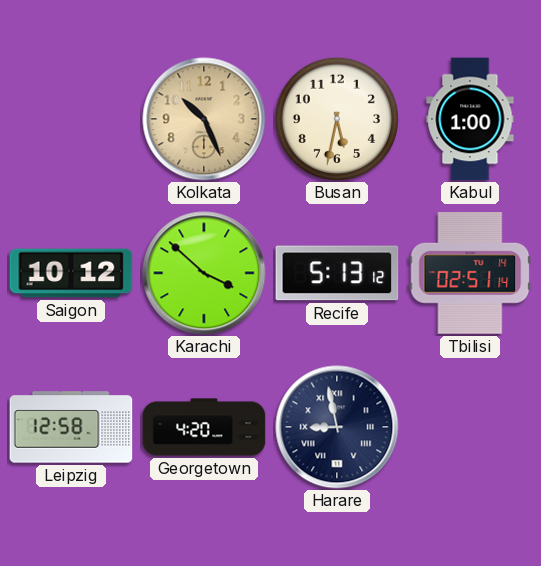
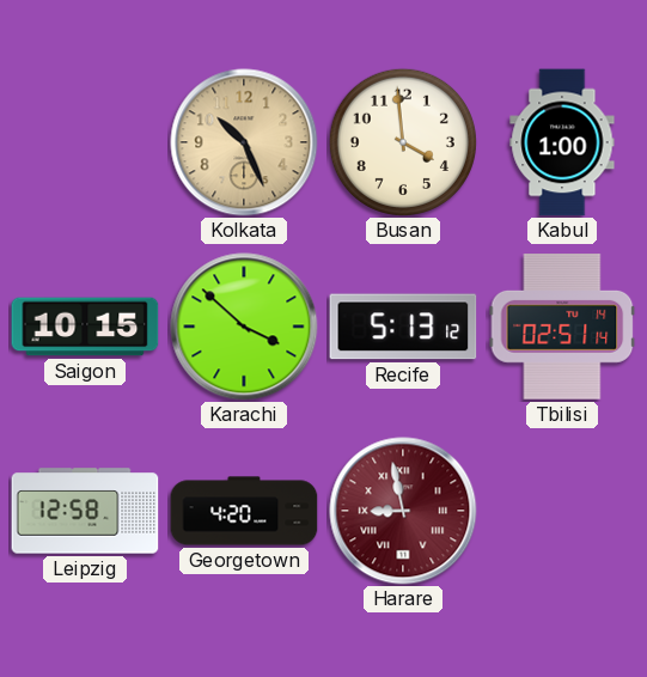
Busan: 5:32 -> 3:59 (403, 142)
Saigon: 10:12 -> 10:15 (85, 327)
Harare dial: navy -> burgundy (403, 511)
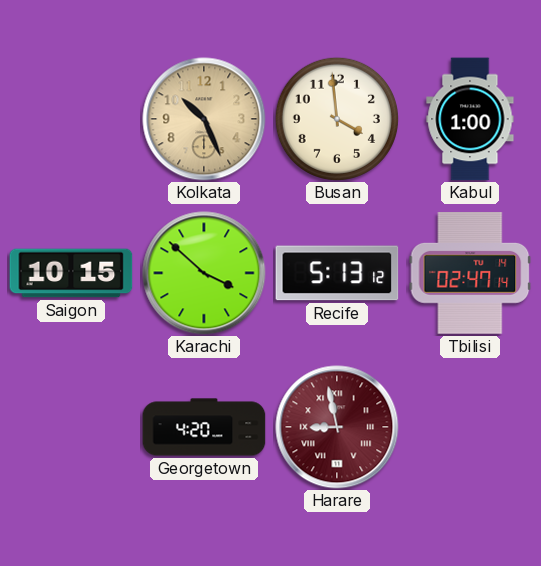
Tbilisi: 02:51 -> 02:47 (470, 274)
Leipzig: 12:58 -> none (85, 511)
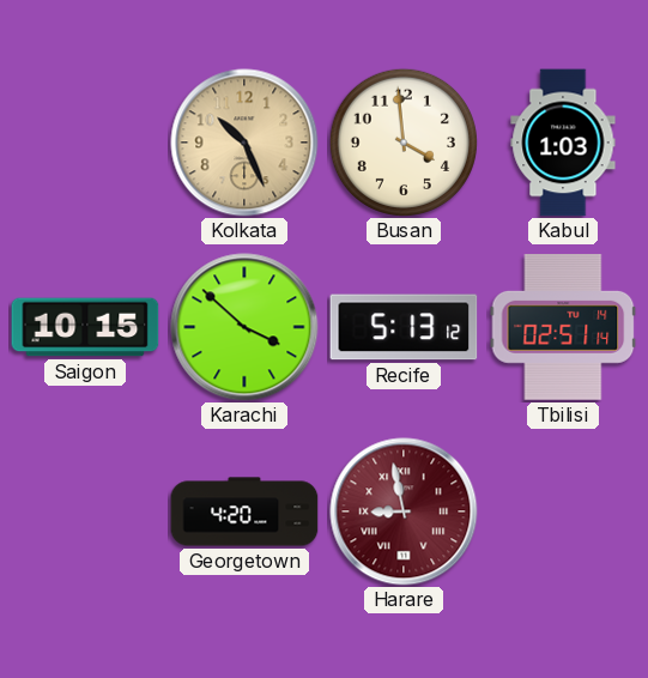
Kabul: 1:00 -> 1:03 (563, 143)
Tbilisi: 02:47 -> 02:51 (563, 328)
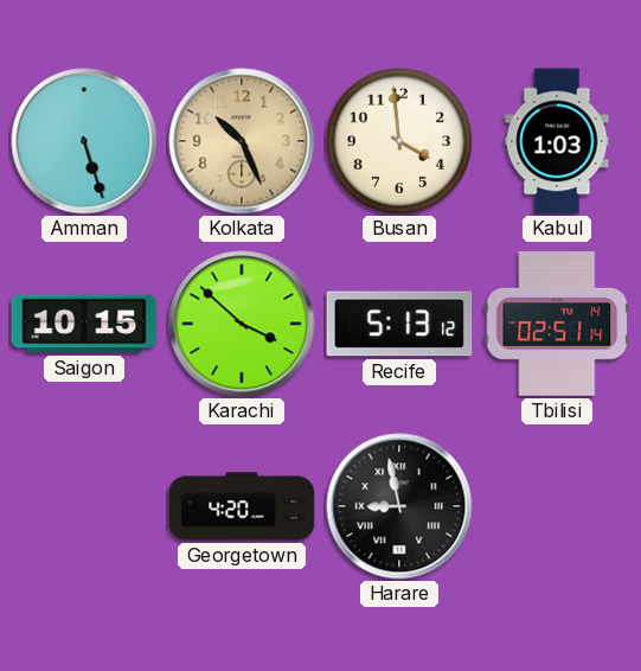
Amman: none -> 5:27 (84, 141)
Harare dial: burgundy -> black (399, 506)
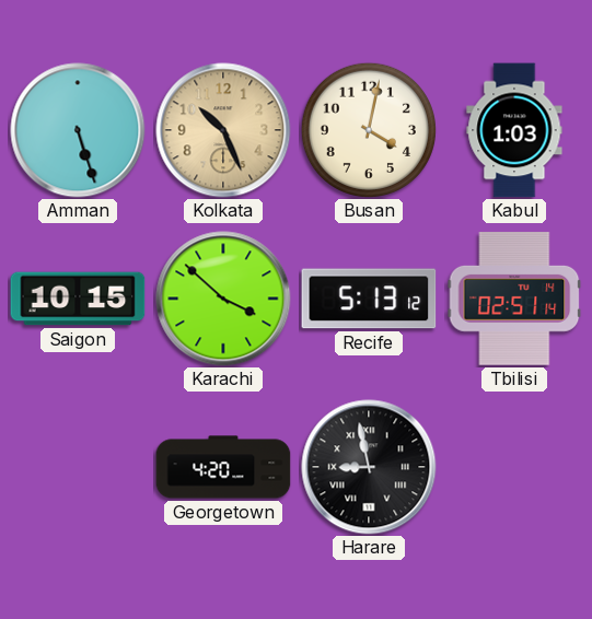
Busan: 3:59 -> 4:02 (369, 130)
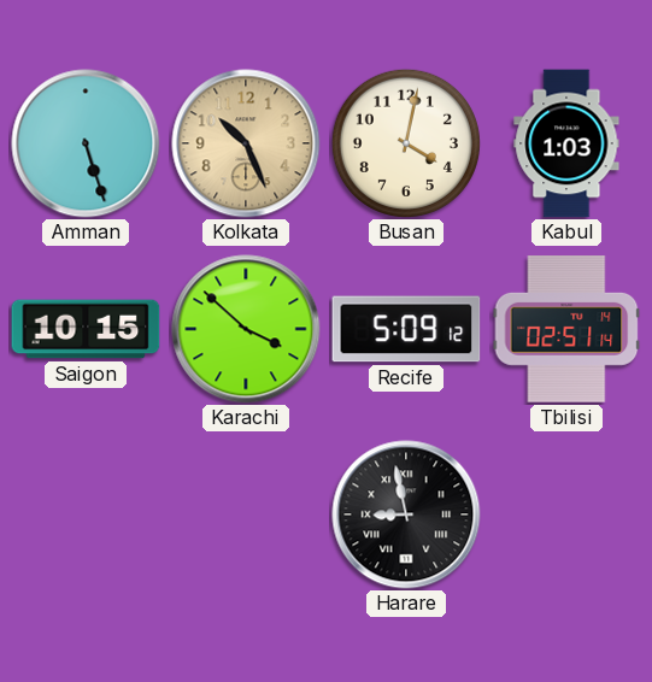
Recife: 5:13 -> 5:09 (406, 329)
Georgetown: 4:20 -> none (223, 467)
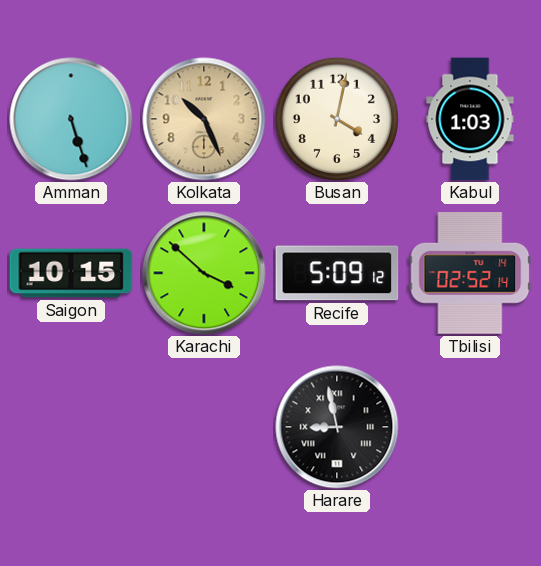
Tbilisi: 02:51 -> 02:52 (470, 274)
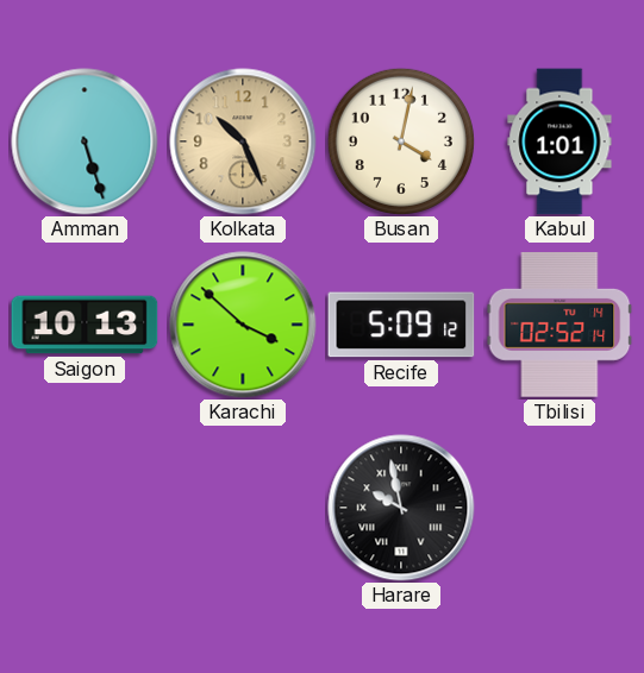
Kabul: 1:03 -> 1:01 (559, 141)
Saigon: 10:15 -> 10:13 (85, 325)
Harare: 8:58 -> 9:58 (401, 508)
